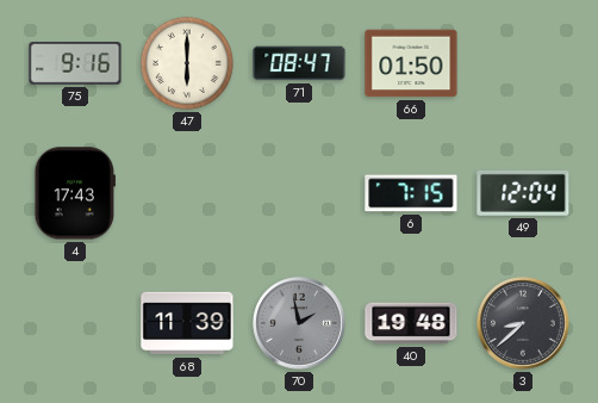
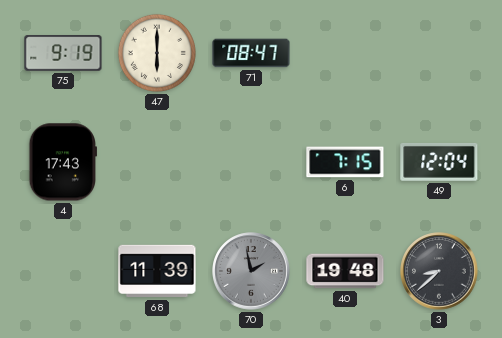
75: 9:16 -> 9:19 (63, 53)
66: 01:50 -> none (411, 63)
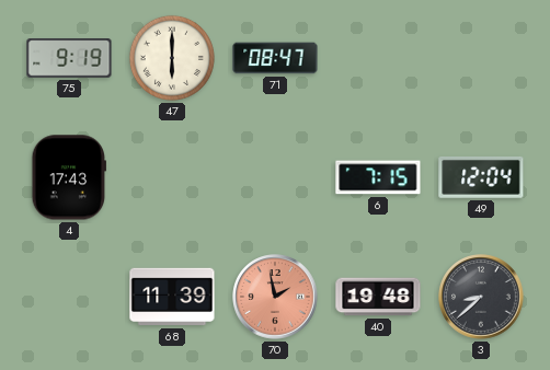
70 dial: grey -> salmon (275, 297)
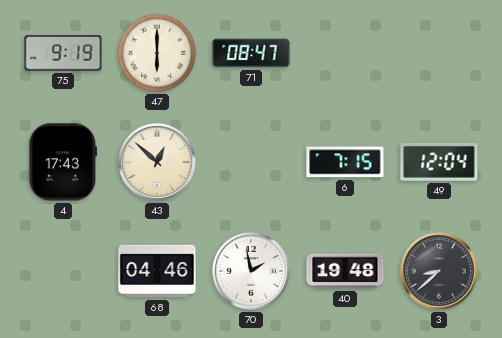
43: none -> 12:52 (157, 162)
68: 11:39 -> 04:46 (157, 271)
70 dial: salmon -> white (251, 271)
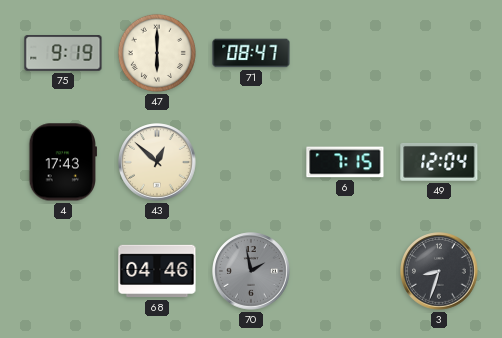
70 dial: white -> grey (251, 271)
40: 19:48 -> none (345, 271)
3: 8:38 -> 8:33 (439, 271)
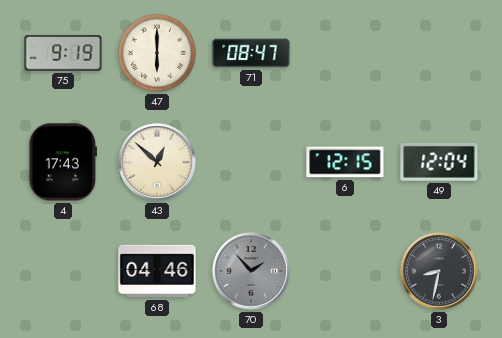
6: 7:15 -> 12:15 (345, 162)
70: 1:58 -> 1:53 (251, 271)
3: 8:33 -> 8:32 (439, 271)
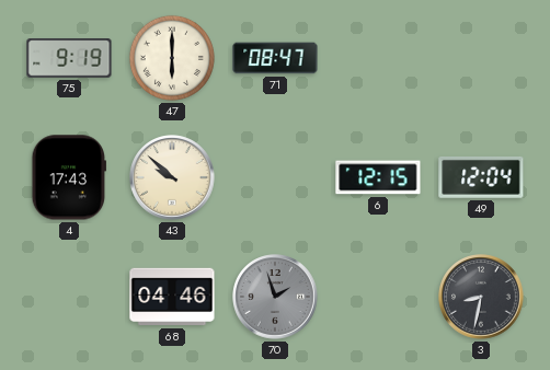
43: 12:52 -> 9:52 (172, 177)
70: 1:53 -> 1:57 (275, 297)
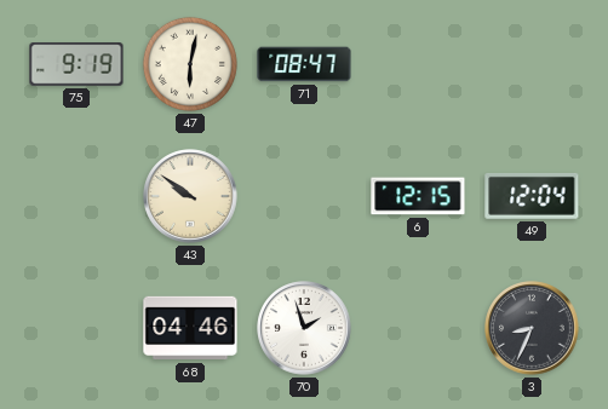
47: 6:00 -> 6:02 (190, 64)
4: 17:43 -> none (69, 177)
43: 9:52 -> 9:51 (190, 196)
70 dial: grey -> white (304, 328)
3: 8:32 -> 8:34 (532, 328)
